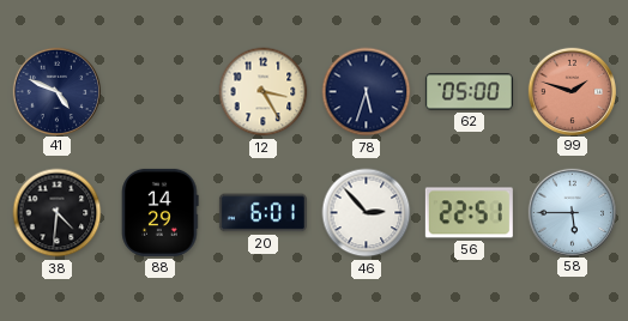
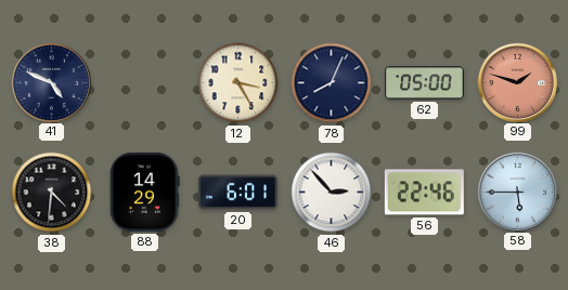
78: 5:33 -> 8:04 (332, 83)
56: 22:51 -> 22:46 (424, 193)
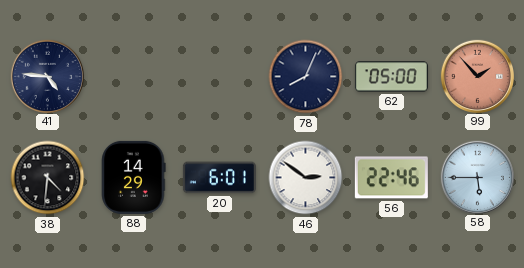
41: 4:49 -> 4:46 (47, 76)
12: 3:25 -> none (238, 83)
99: 1:48 -> 1:53 (477, 76)
46: 2:53 -> 2:51 (306, 178)
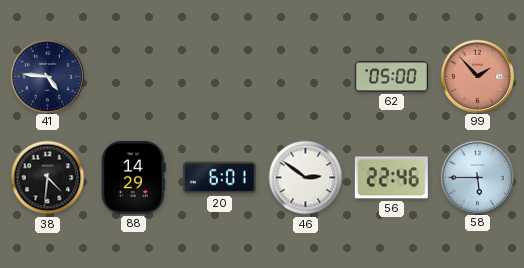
78: 8:04 -> none (306, 77)
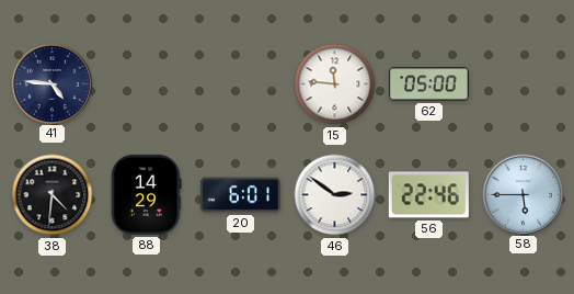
15: none -> 11:46 (335, 84)
99: 1:53 -> none (477, 76)
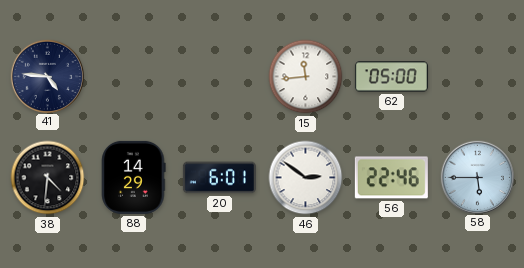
15: 11:46 -> 11:44 (306, 77)
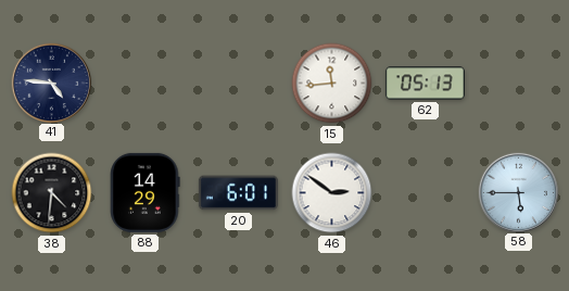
62: 05:00 -> 05:13 (425, 84)
56: 22:46 -> none (391, 178)
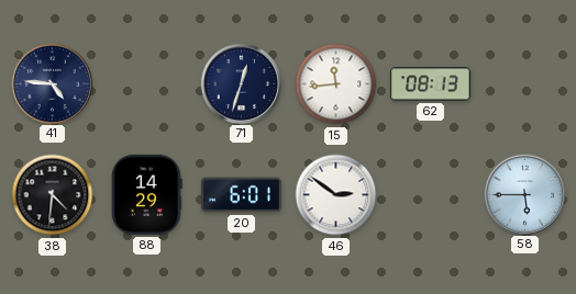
71: none -> 12:33 (241, 83)
62: 05:13 -> 08:13 (430, 84)
